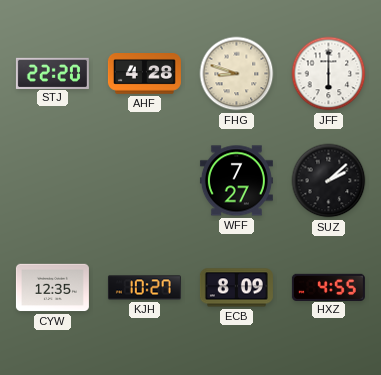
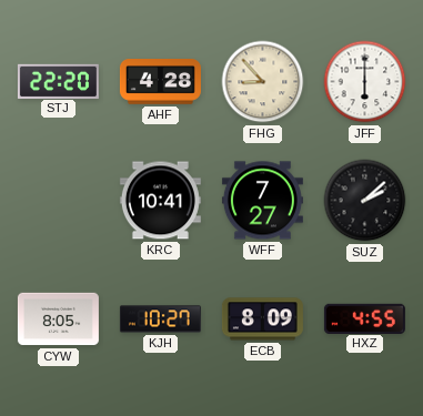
FHG: 8:48 -> 8:53 (263, 82)
KRC: none -> 10:41 (160, 201)
CYW: 12:35 -> 8:05 (58, 319)
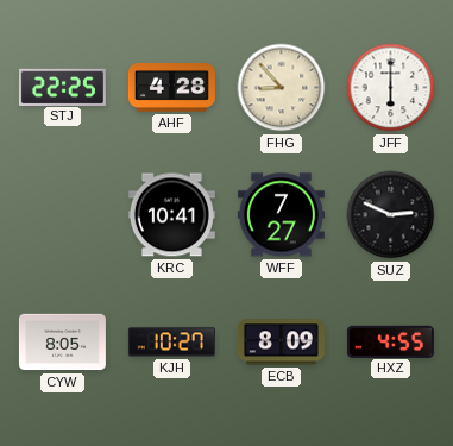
STJ: 22:20 -> 22:25 (62, 87)
SUZ: 2:08 -> 2:49 (391, 215)
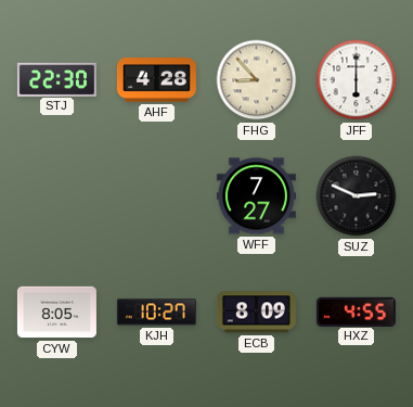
STJ: 22:25 -> 22:30 (56, 79)
KRC: 10:41 -> none (171, 215)
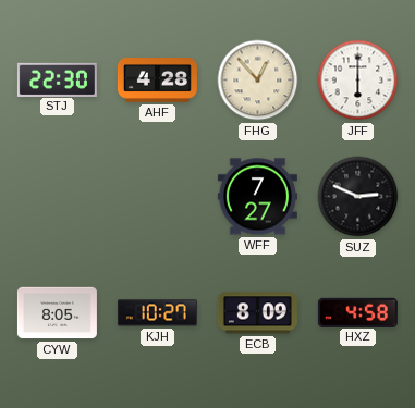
FHG: 8:53 -> 12:53 (258, 81)
HXZ: 4:55 -> 4:58 (357, 312)
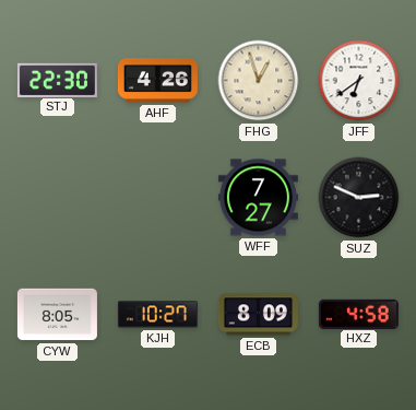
AHF: 4:28 -> 4:26 (157, 81)
FHG: 12:53 -> 12:57 (259, 81)
JFF: 6:00 -> 6:39 (359, 81)
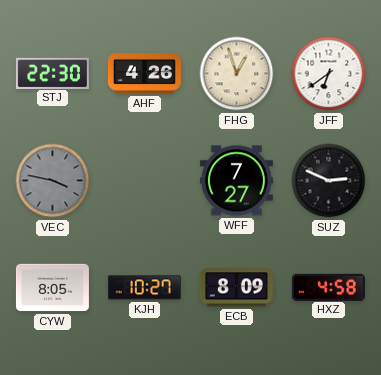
VEC: none -> 3:47 (53, 181)
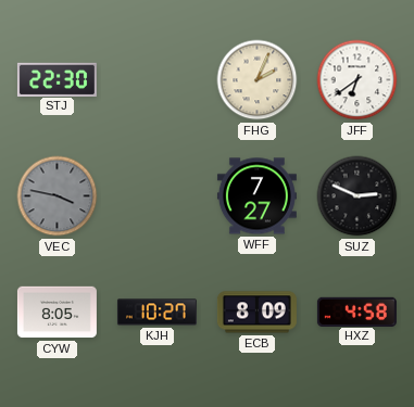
AHF: 4:26 -> none (144, 74)
FHG: 12:57 -> 2:04 (258, 80)
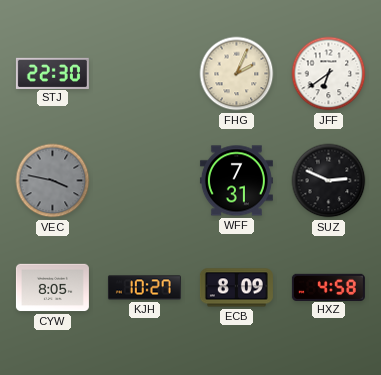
WFF: 7:27 -> 7:31 (236, 181)
